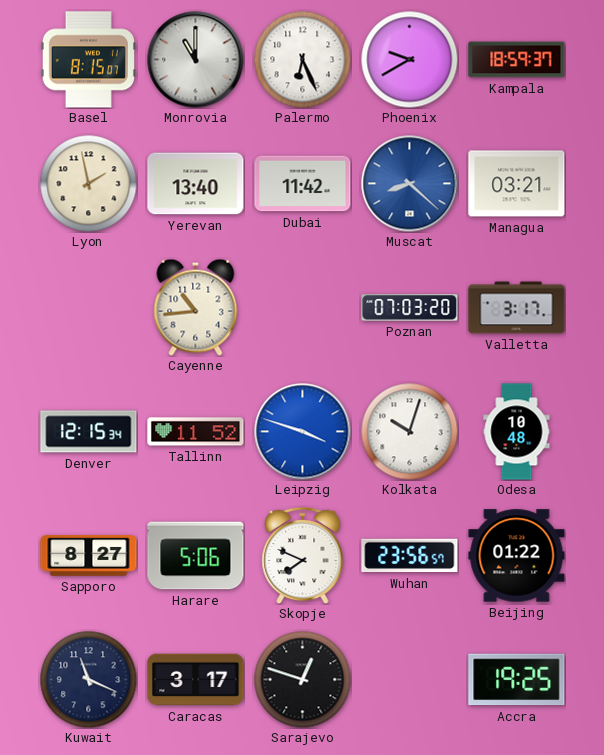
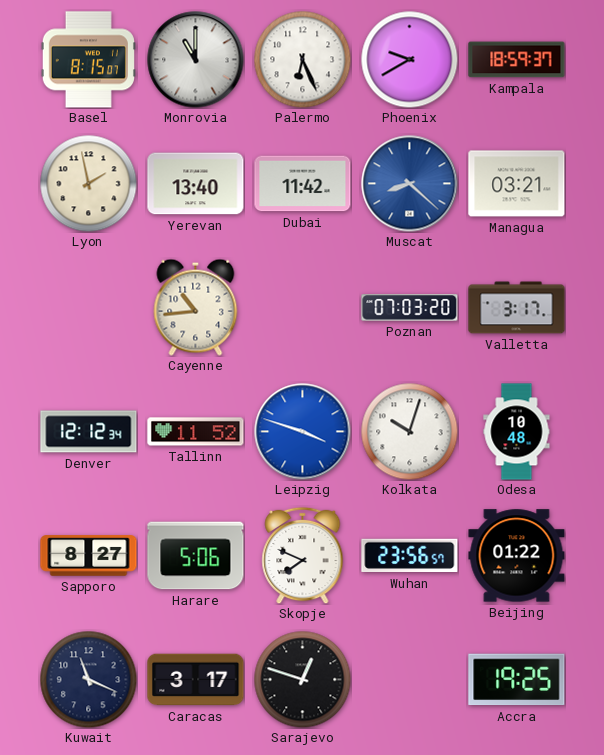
Denver: 12:15 -> 12:12 (89, 432)
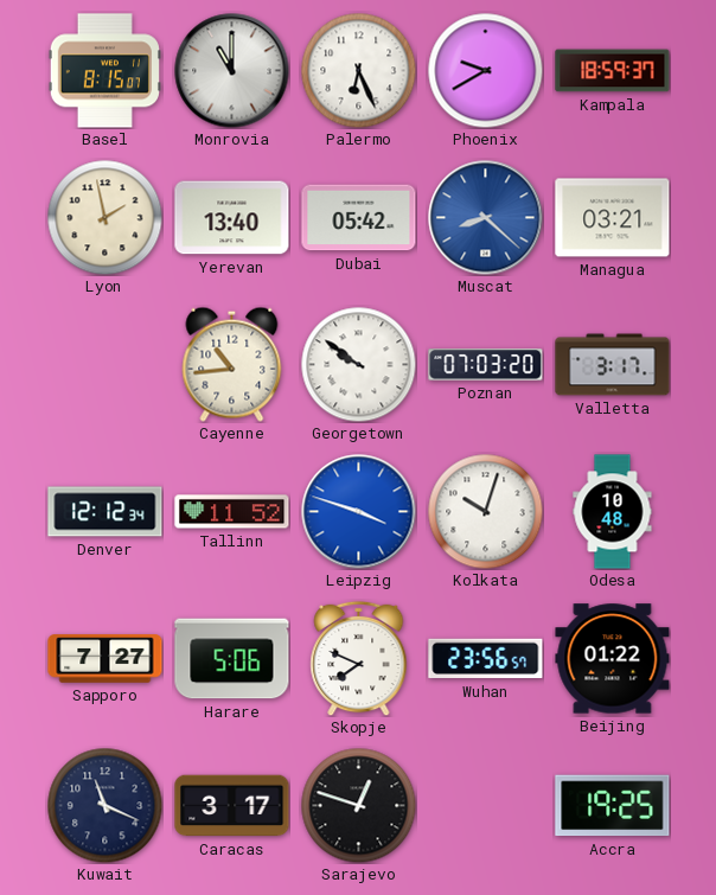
Dubai: 11:42 -> 05:42 (359, 218)
Georgetown: none -> 9:51 (358, 364)
Sapporo: 8:27 -> 7:27 (106, 659)
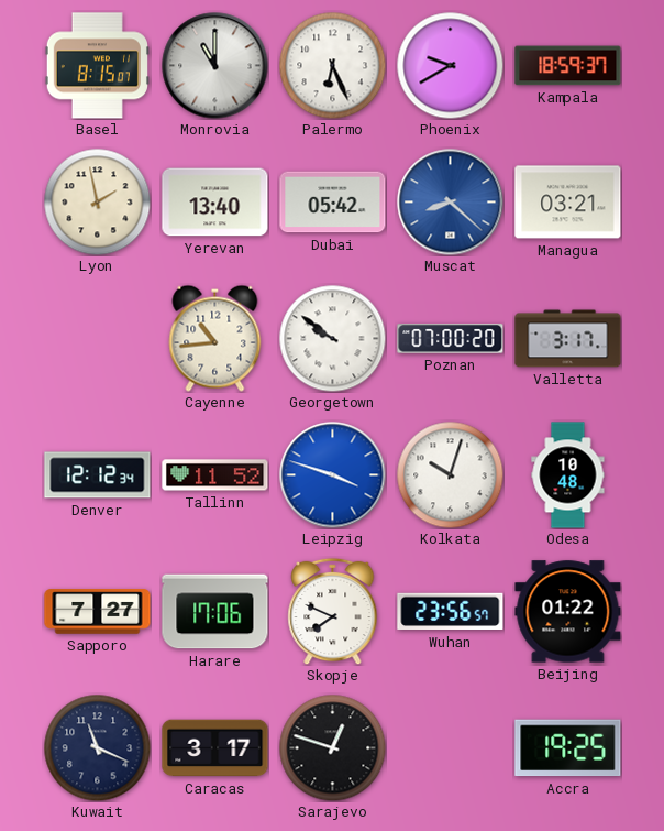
Poznan: 07:03 -> 07:00 (451, 339)
Harare: 5:06 -> 17:06 (215, 612)
